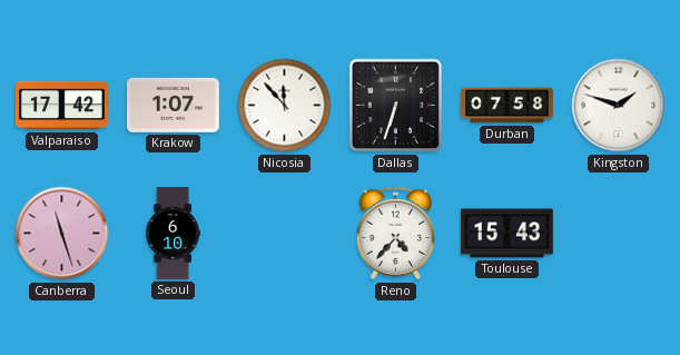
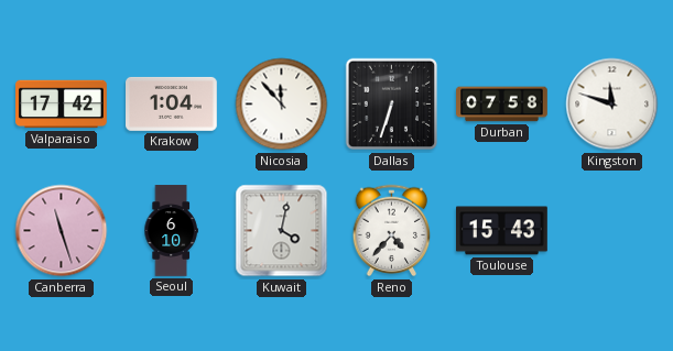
Krakow: 1:07 -> 1:04 (172, 103)
Kingston: 1:48 -> 11:48 (612, 105)
Kuwait: none -> 4:02 (282, 231)
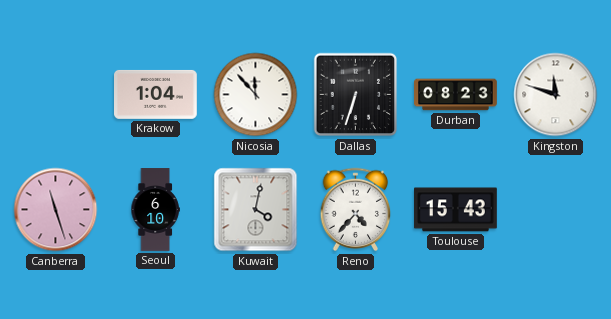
Valparaiso: 17:42 -> none (62, 105)
Durban: 07:58 -> 08:23 (456, 95)
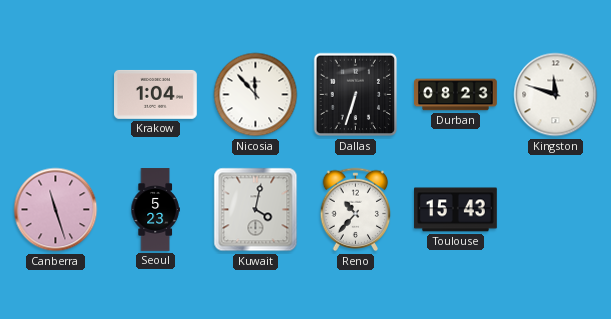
Seoul: 6:10 -> 5:23 (155, 210)
Reno: 4:37 -> 10:37 (356, 210)
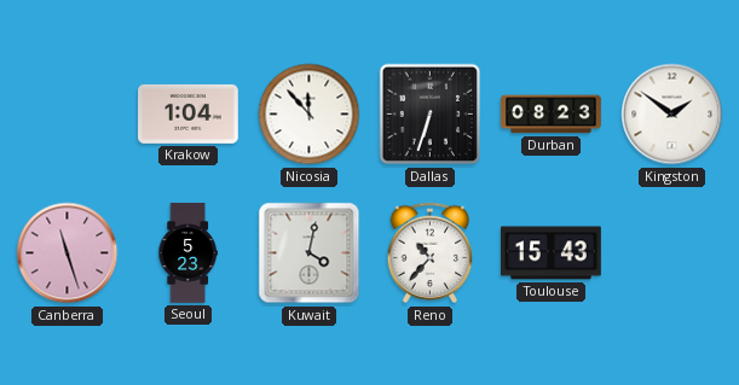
Kingston: 11:48 -> 1:51 (672, 115)
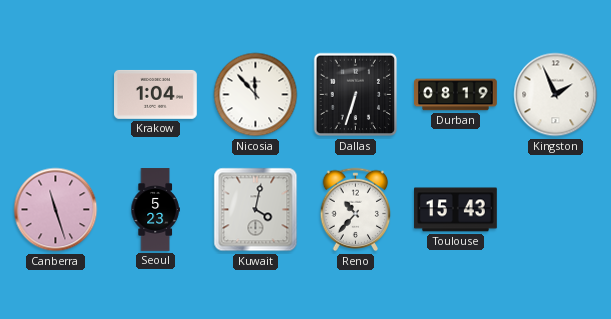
Durban: 08:23 -> 08:19 (456, 95)
Kingston: 1:51 -> 1:56 (556, 95)
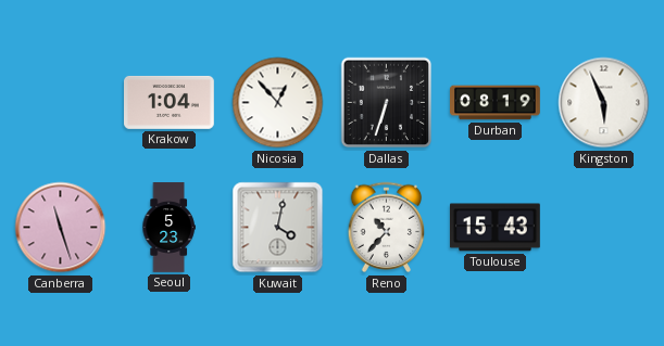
Nicosia: 11:53 -> 12:53 (278, 103)
Kingston: 1:56 -> 5:56 (604, 103)
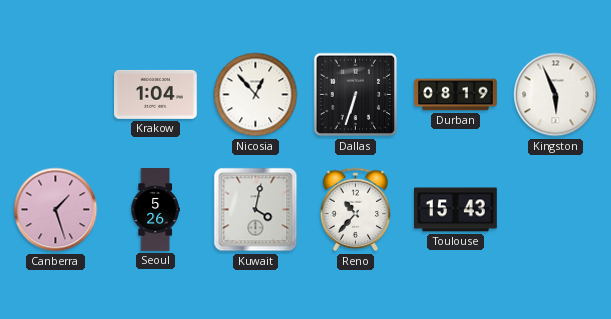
Canberra: 11:27 -> 1:27 (56, 210)
Seoul: 5:23 -> 5:26 (155, 210)
